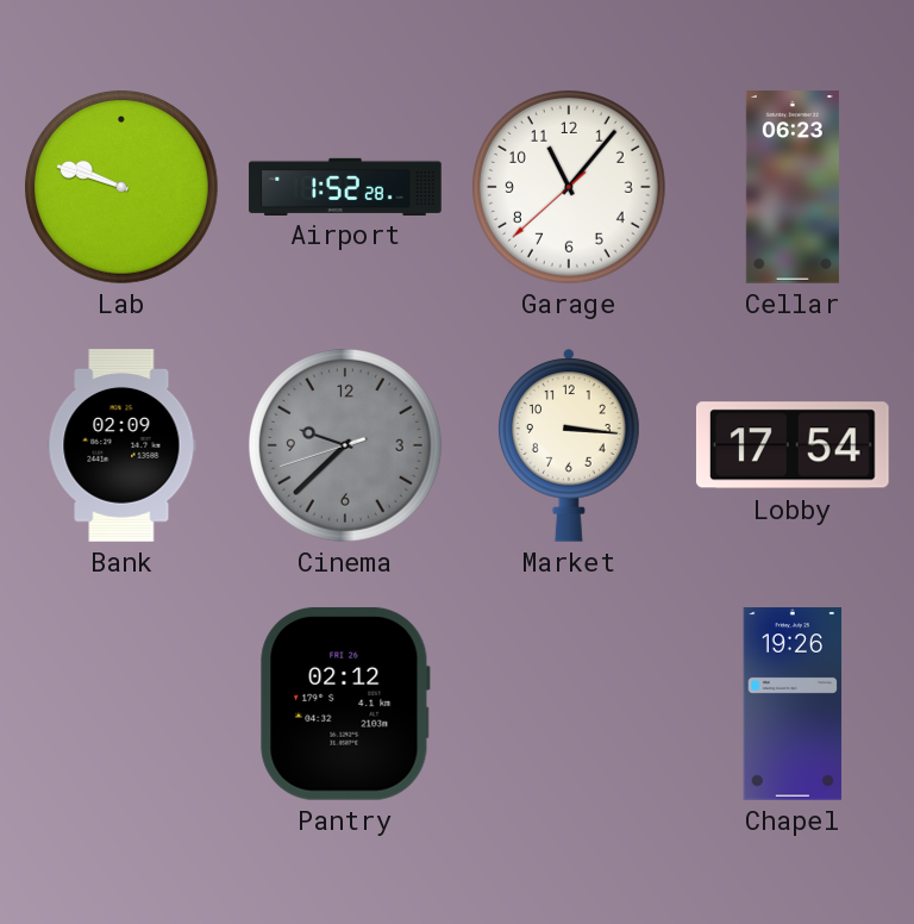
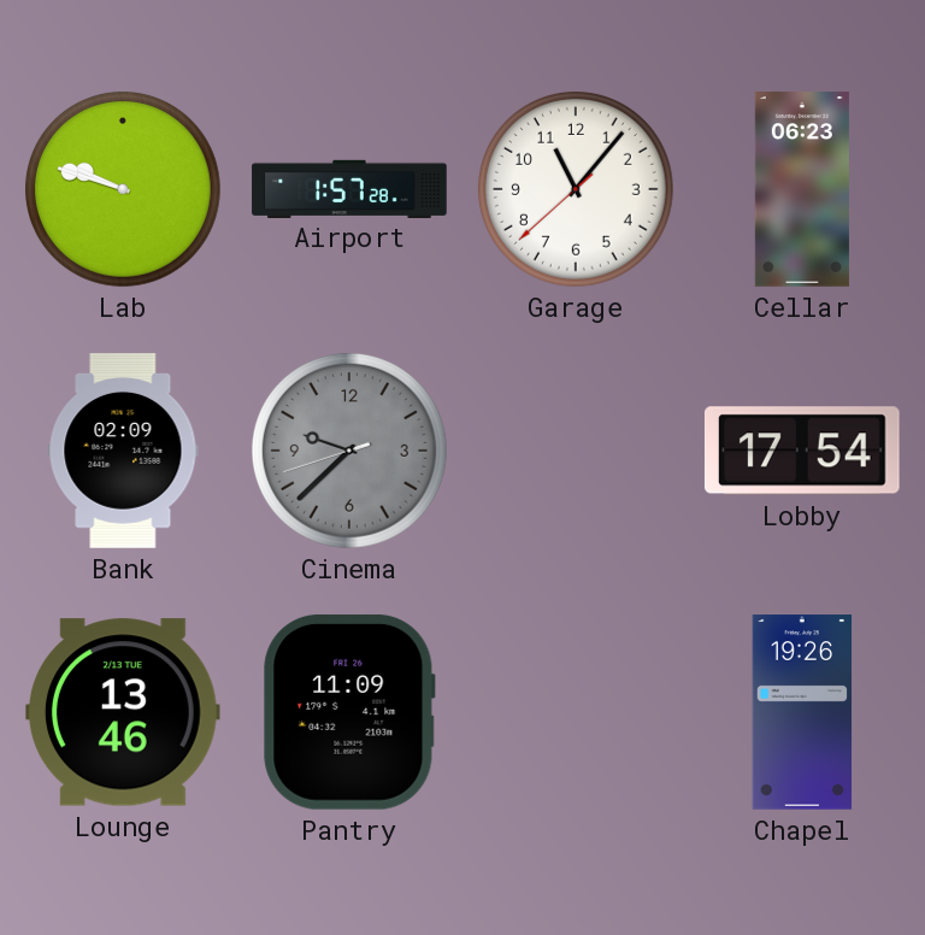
Airport: 1:52 -> 1:57 (349, 188)
Market: 3:16 -> none (570, 445)
Lounge: none -> 13:46 (123, 712)
Pantry: 02:12 -> 11:09 (349, 712)
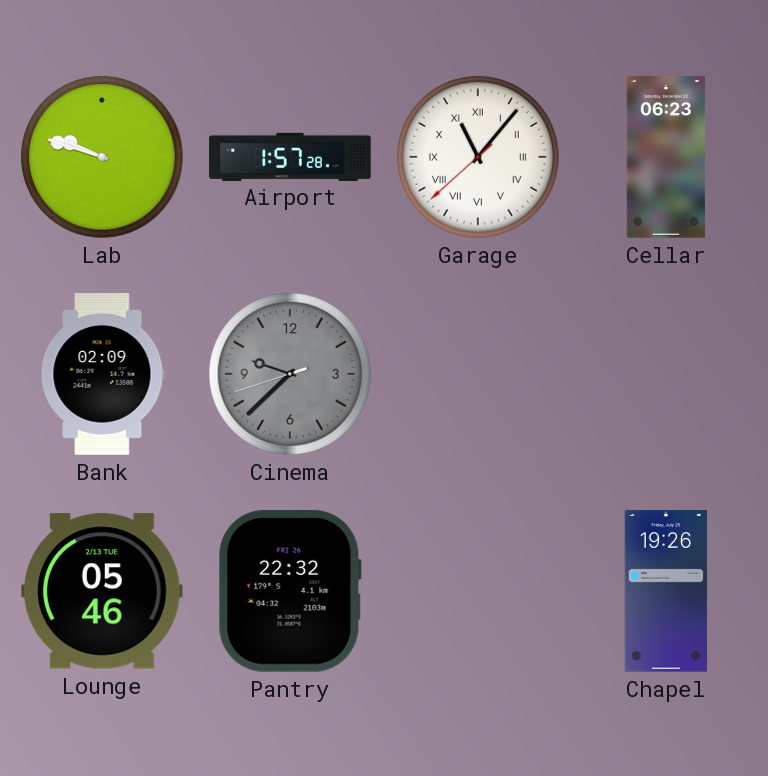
Garage numerals: Arabic -> Roman (478, 157)
Lobby: 17:54 -> none (802, 451)
Lounge: 13:46 -> 05:46 (102, 591)
Pantry: 11:09 -> 22:32 (290, 591)
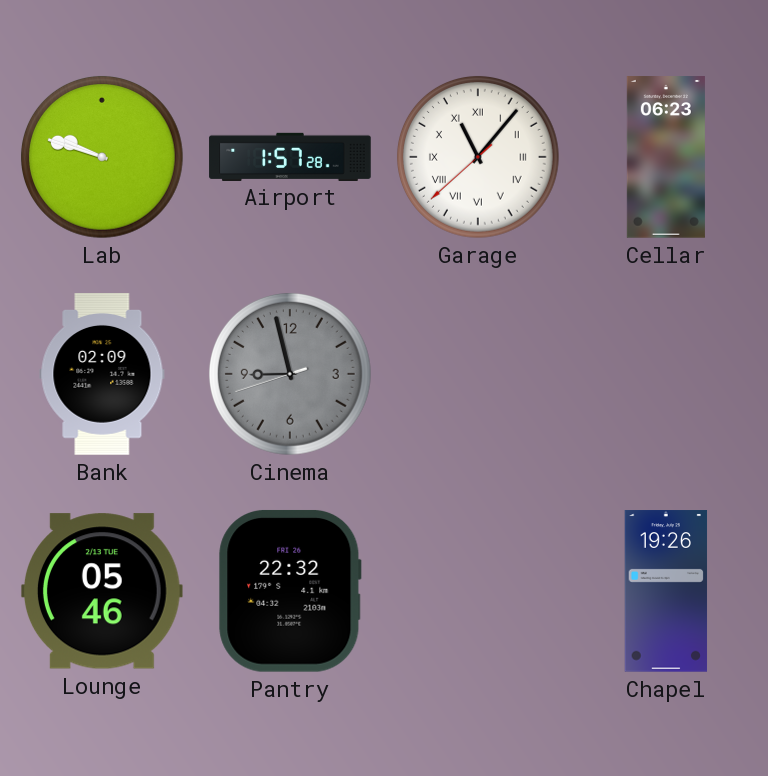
Cinema: 9:37 -> 8:57 (290, 374)
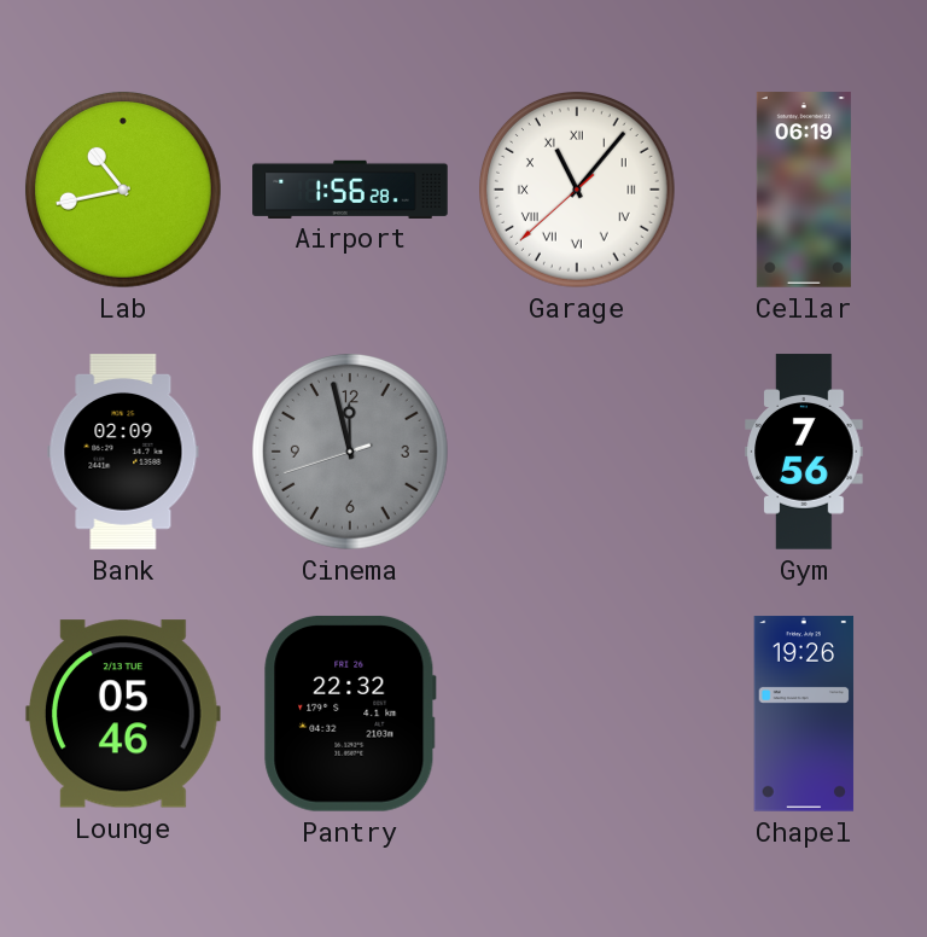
Lab: 9:48 -> 10:43 (123, 190)
Airport: 1:57 -> 1:56 (350, 188)
Cellar: 06:23 -> 06:19 (804, 190)
Cinema: 8:57 -> 11:57 (350, 452)
Gym: none -> 7:56 (804, 452)
